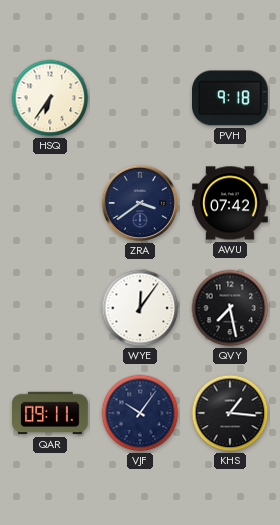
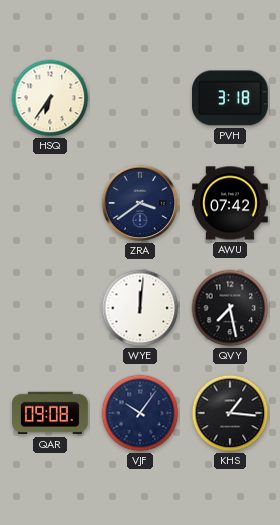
PVH: 9:18 -> 3:18 (230, 98)
WYE: 12:06 -> 12:01 (140, 308)
QAR: 09:11 -> 09:08 (51, 413)
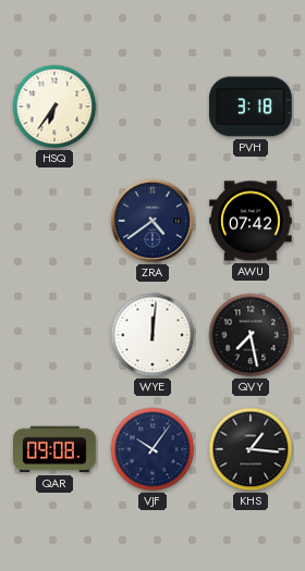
ZRA: 3:39 -> 4:39 (152, 221)
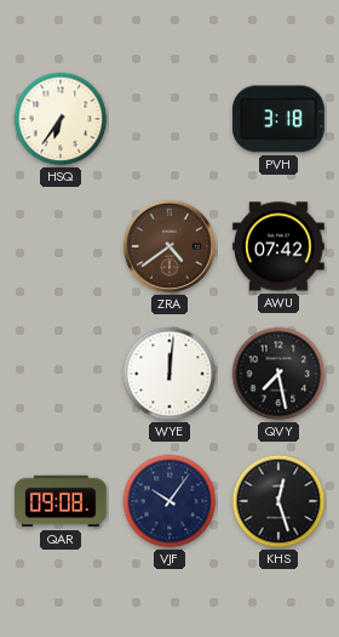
ZRA dial: navy -> brown (169, 246)
KHS: 1:16 -> 12:27 (278, 501)
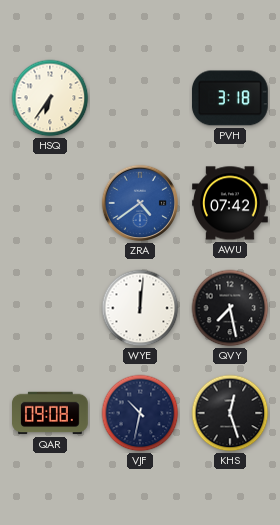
ZRA dial: brown -> blue (140, 203)
VJF: 10:06 -> 10:32 (140, 413)
